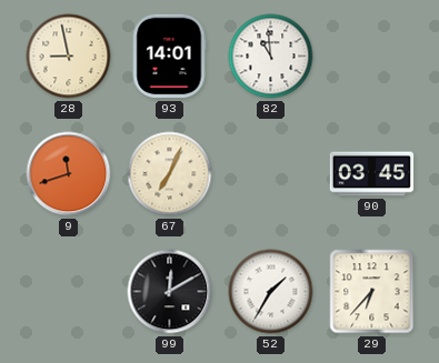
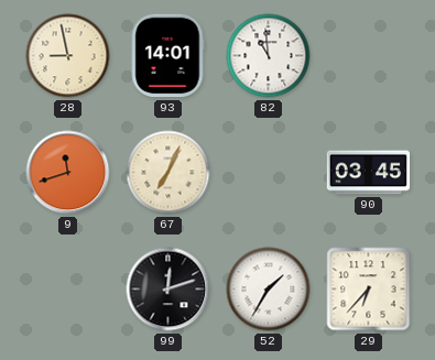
99: 12:10 -> 12:12 (168, 290)
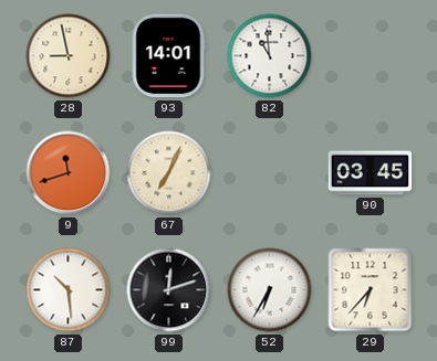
87: none -> 10:29 (69, 290)
52: 1:35 -> 6:35 (270, 290)
